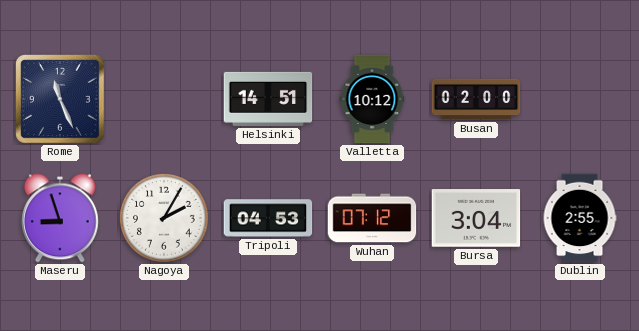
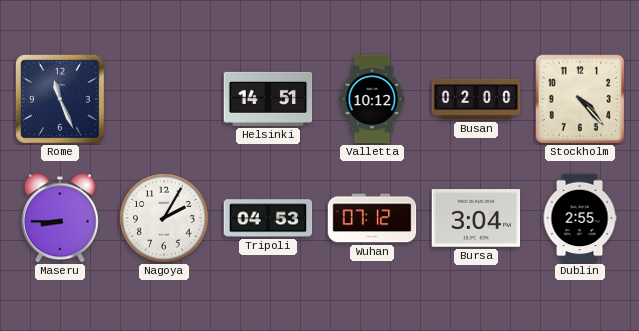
Stockholm: none -> 4:23 (580, 99)
Maseru: 8:57 -> 8:45 (61, 218)
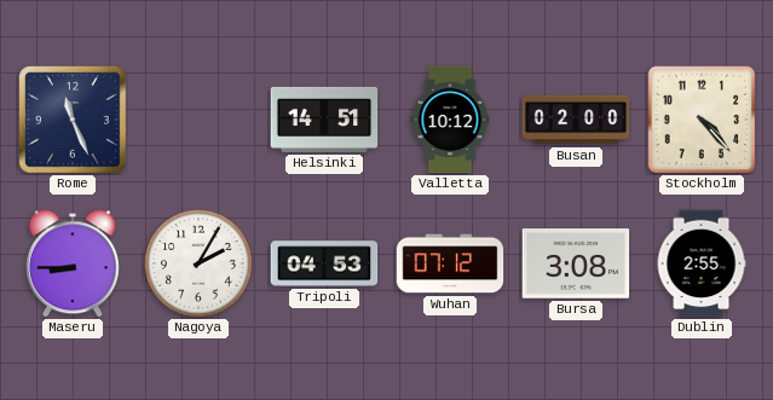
Bursa: 3:04 -> 3:08 (576, 263)
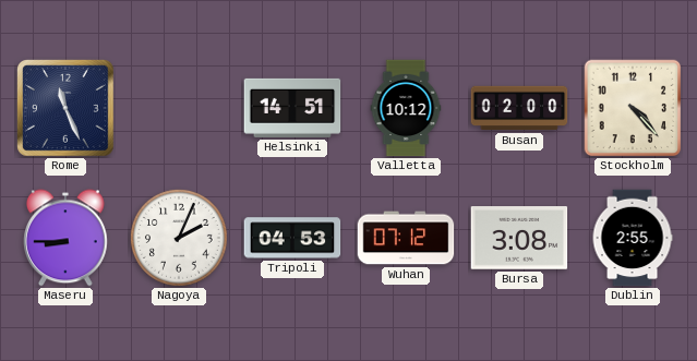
Nagoya: 2:05 -> 2:04 (179, 238)
